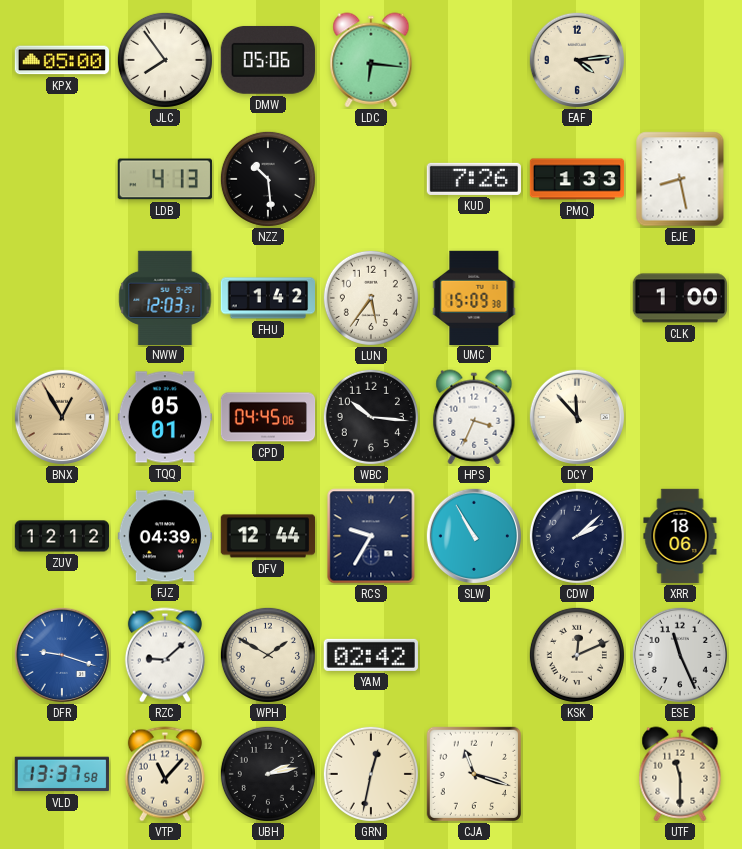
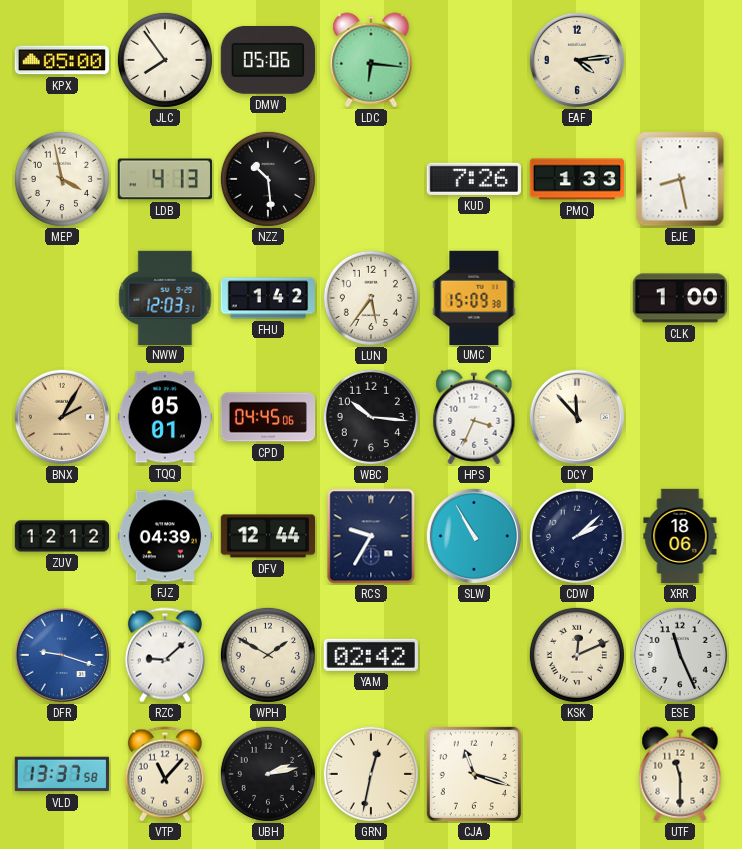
MEP: none -> 3:58 (62, 179)
BNX: 12:55 -> 2:05 (61, 416)
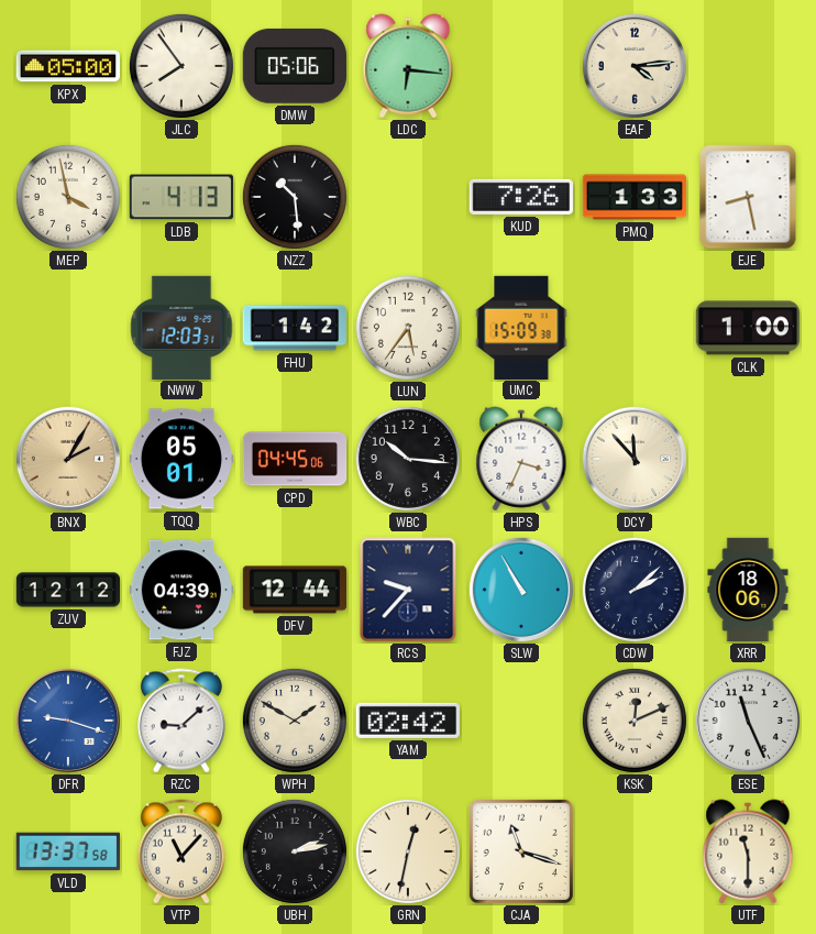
RCS: 9:35 -> 9:37 (408, 590)
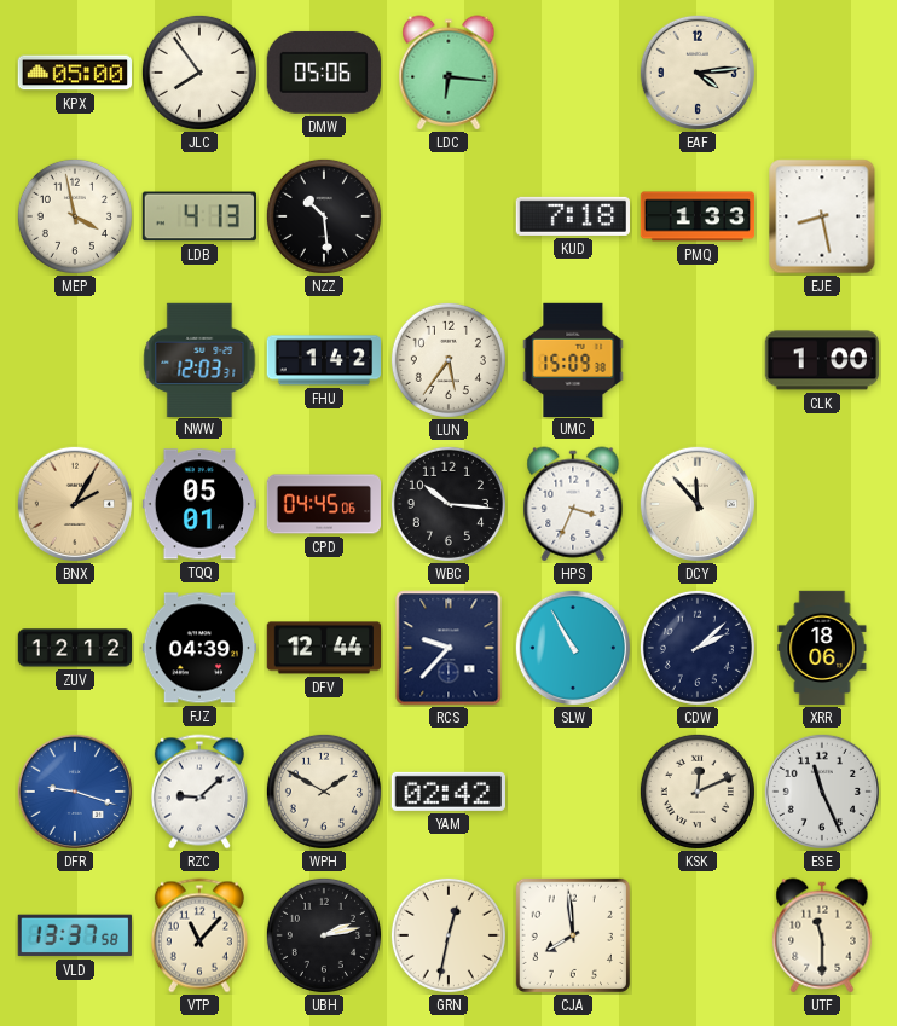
KUD: 7:26 -> 7:18 (572, 216)
CJA: 11:18 -> 7:59 (572, 934)
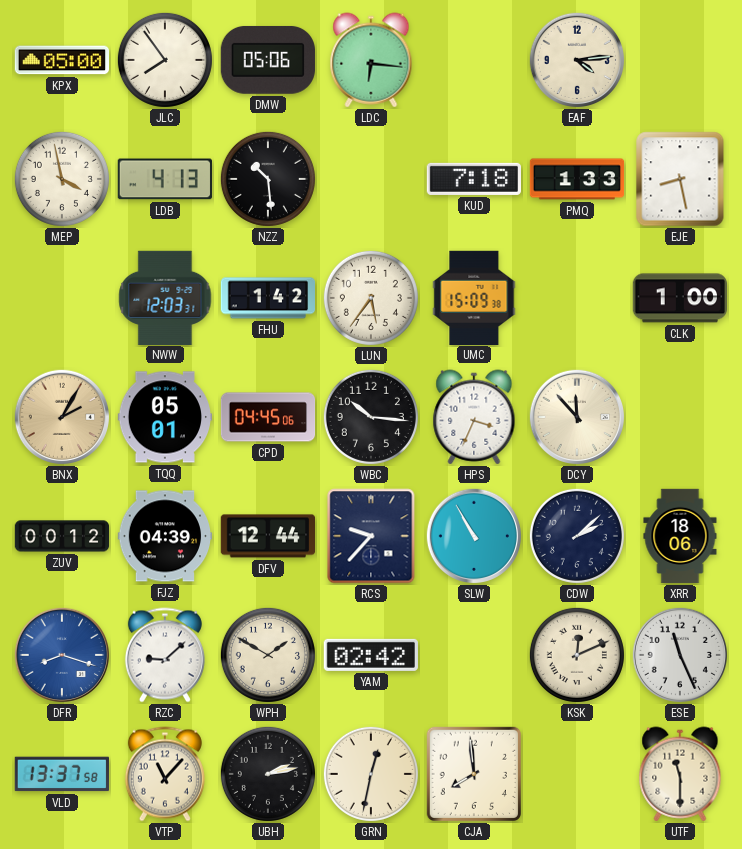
ZUV: 12:12 -> 00:12 (62, 536)
DFR: 9:18 -> 8:18 (61, 654)
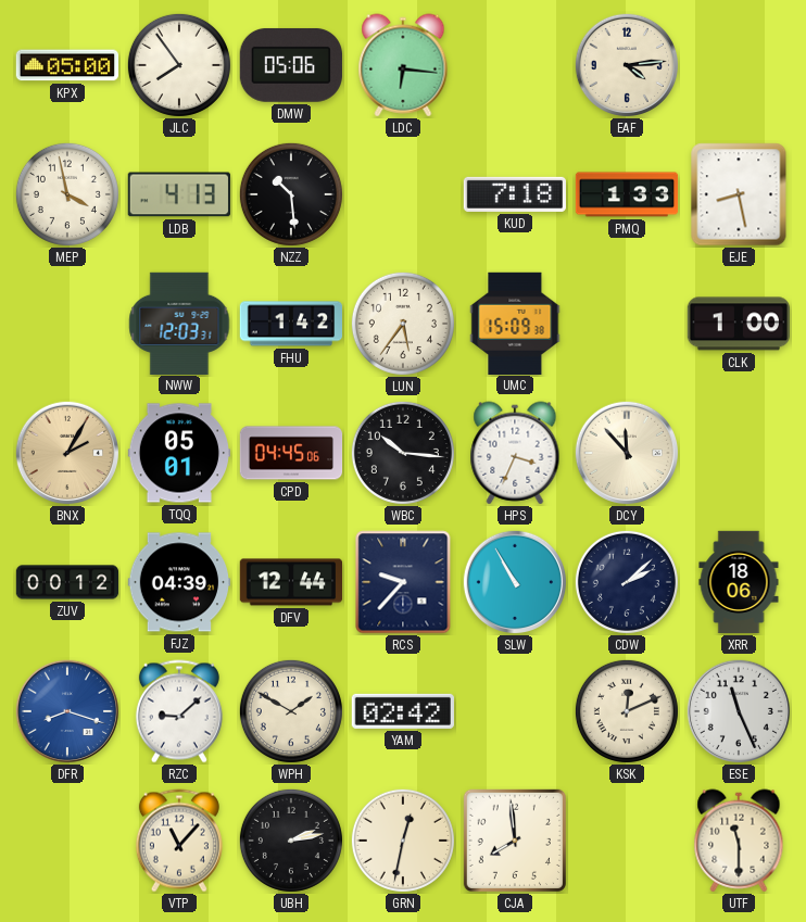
VLD: 13:37 -> none (62, 774)
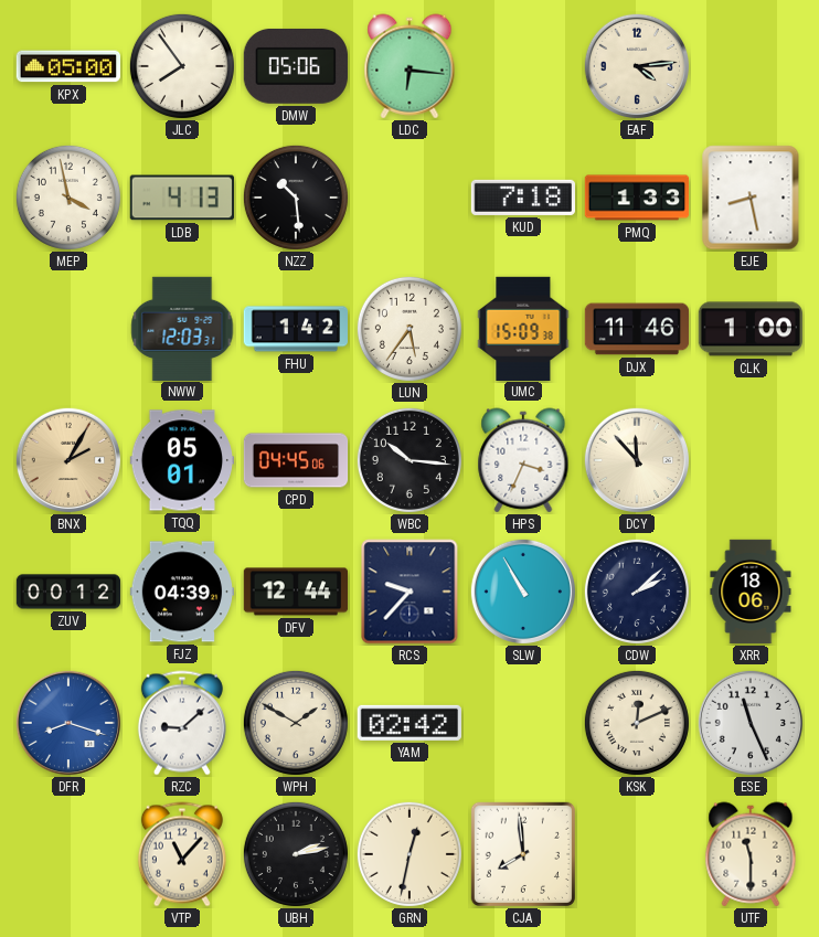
DJX: none -> 11:46 (637, 329)
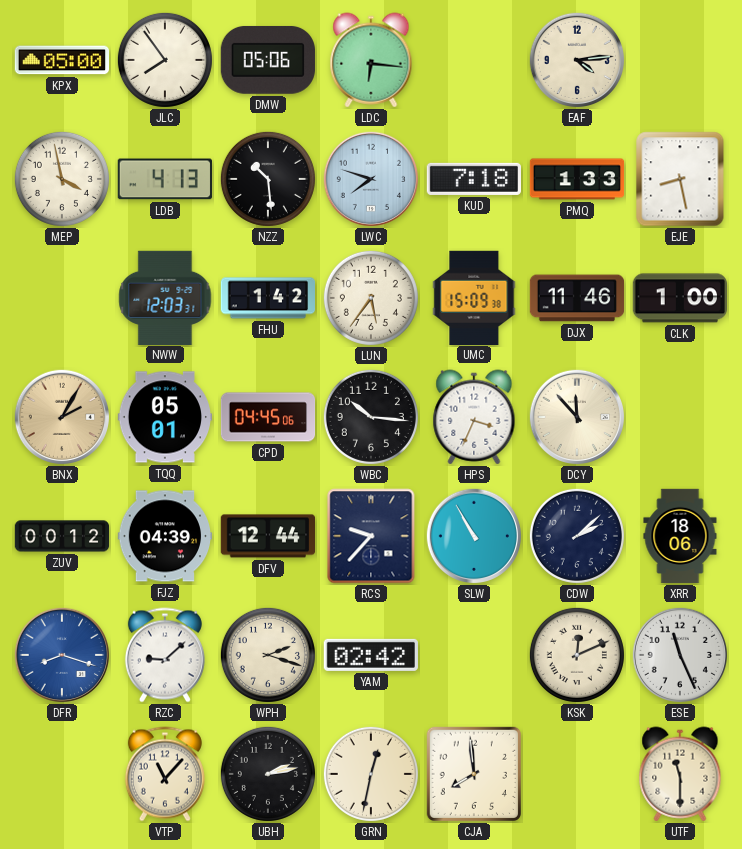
LWC: none -> 7:48 (370, 178)
WPH: 1:50 -> 2:18 (268, 655)
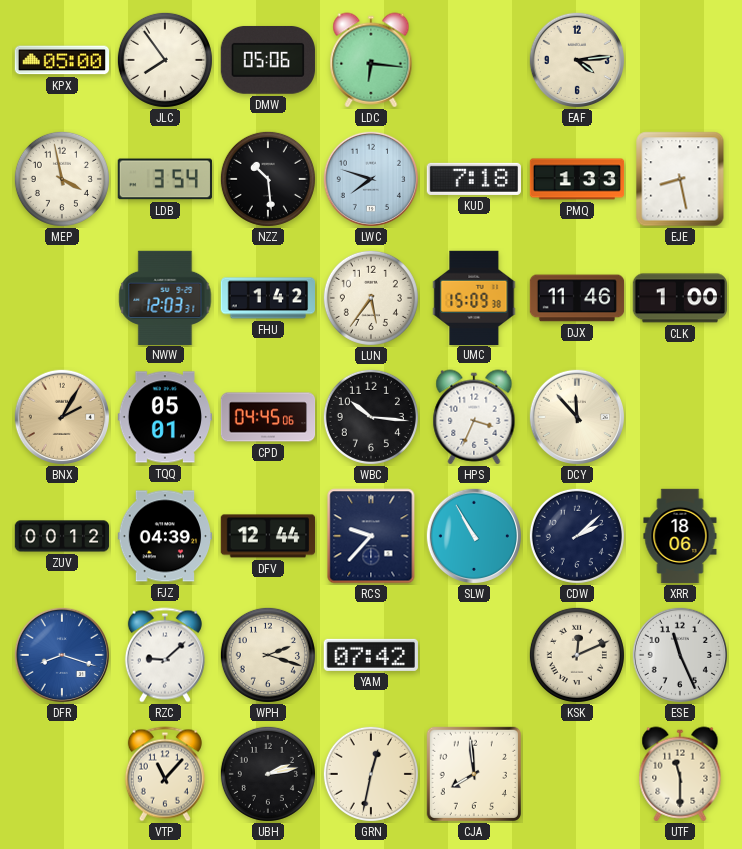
LDB: 4:13 -> 3:54 (165, 179)
YAM: 02:42 -> 07:42 (371, 655)
